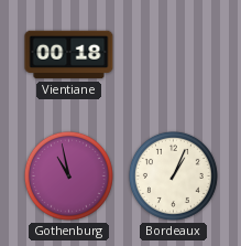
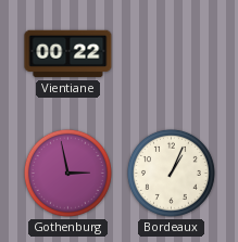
Vientiane: 00:18 -> 00:22 (68, 54)
Gothenburg: 10:58 -> 2:58 (67, 173)
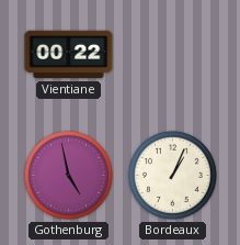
Gothenburg: 2:58 -> 4:58 (68, 175)
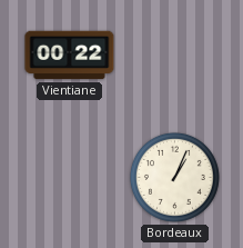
Gothenburg: 4:58 -> none (68, 175)
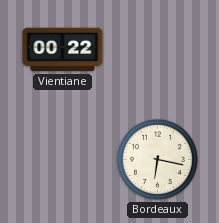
Bordeaux: 1:04 -> 6:17 (157, 159)
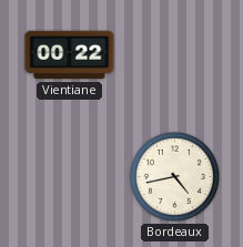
Bordeaux: 6:17 -> 4:43 (174, 176)
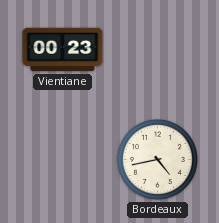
Vientiane: 00:22 -> 00:23 (63, 50)
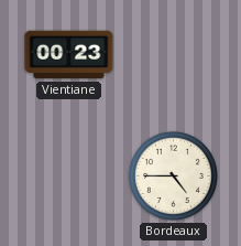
Bordeaux: 4:43 -> 4:45 (173, 175)
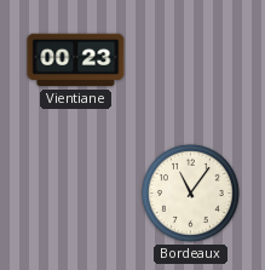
Bordeaux: 4:45 -> 11:06 (190, 193)
